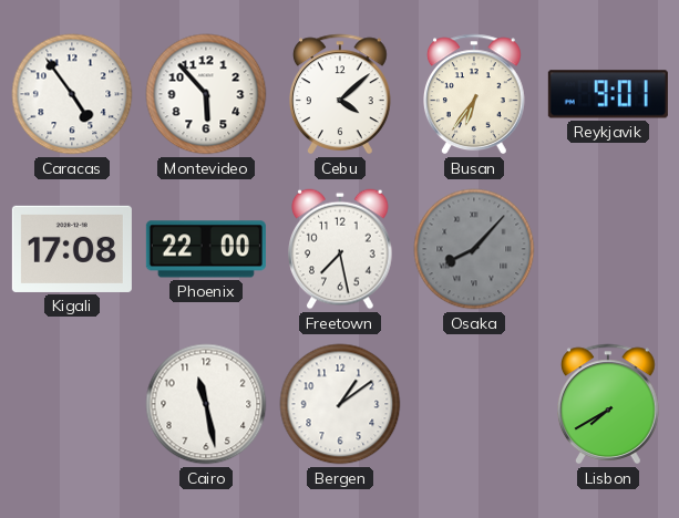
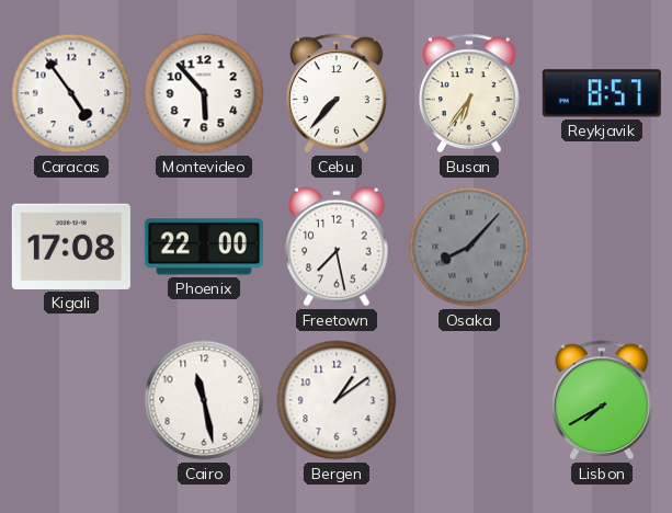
Cebu: 4:08 -> 7:37 (338, 93)
Reykjavik: 9:01 -> 8:57 (602, 93)
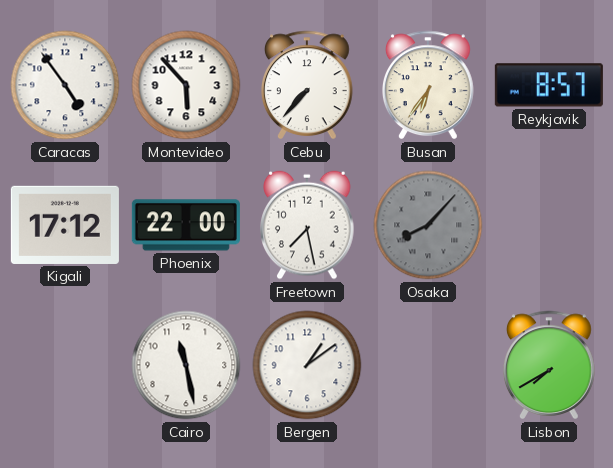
Kigali: 17:08 -> 17:12 (65, 225)
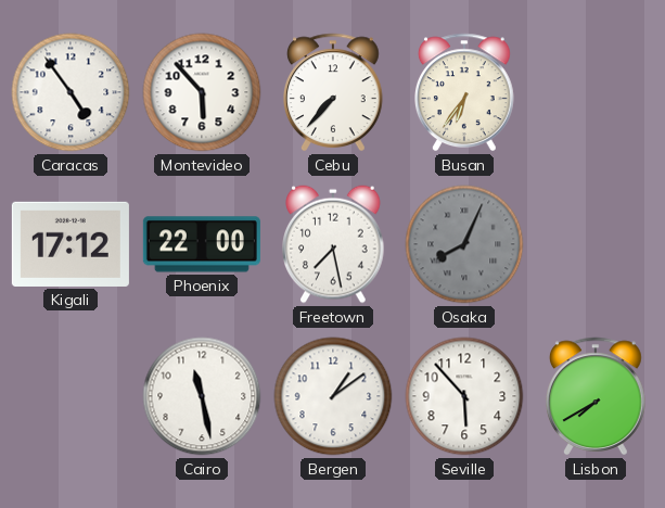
Reykjavik: 8:57 -> none (549, 85)
Osaka: 8:07 -> 8:04 (464, 244)
Seville: none -> 5:53 (464, 396)
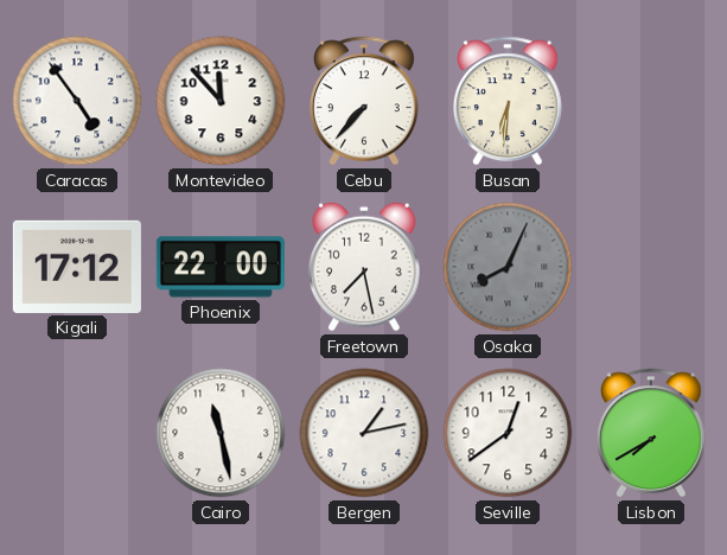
Montevideo: 5:53 -> 11:53 (221, 101)
Busan: 6:36 -> 6:31 (509, 101)
Bergen: 1:09 -> 1:13 (364, 433)
Seville: 5:53 -> 12:39 (508, 433)
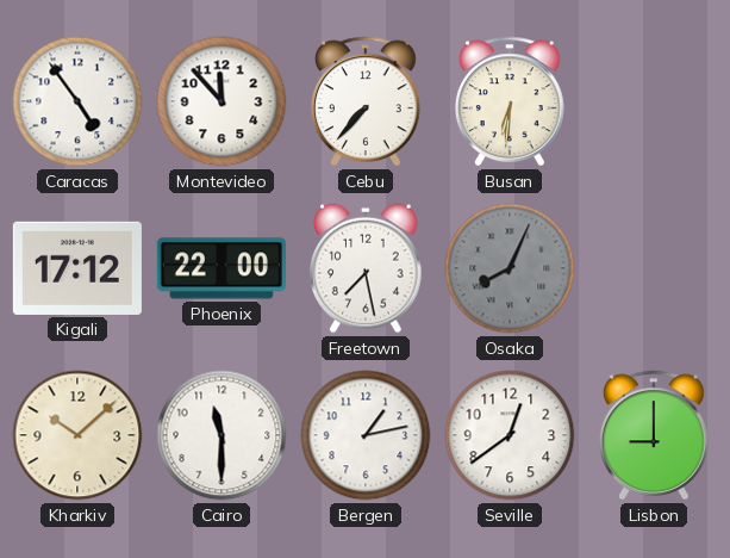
Kharkiv: none -> 10:08 (77, 435)
Cairo: 11:28 -> 11:30 (222, 435)
Lisbon: 7:40 -> 9:00 (655, 435)
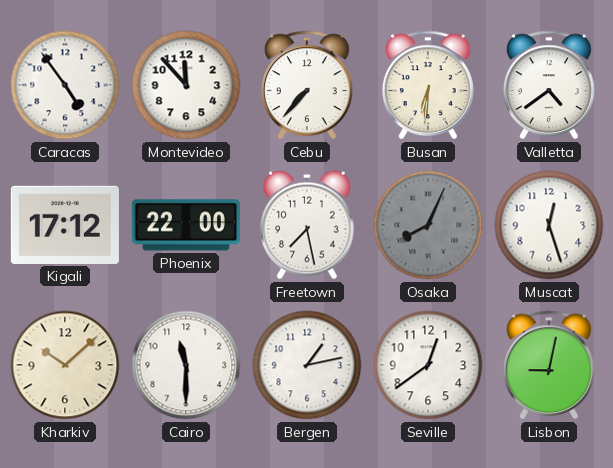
Valletta: none -> 4:39 (550, 85)
Muscat: none -> 12:27 (549, 225)
Lisbon: 9:00 -> 9:02 (550, 365)
